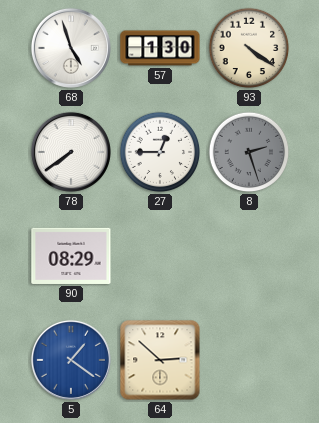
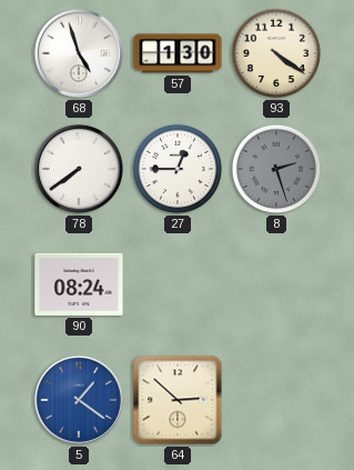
90: 08:29 -> 08:24 (79, 284)
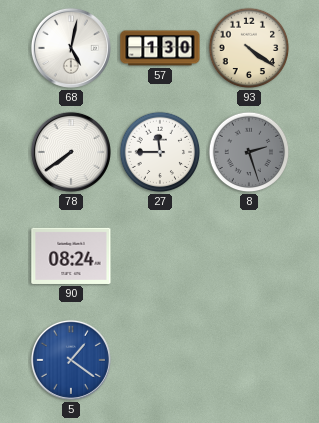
68: 4:57 -> 5:02 (71, 48)
27: 12:45 -> 11:45 (160, 152)
64: 2:52 -> none (178, 400)
